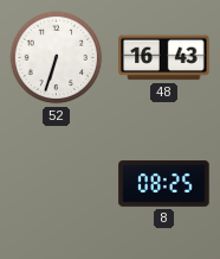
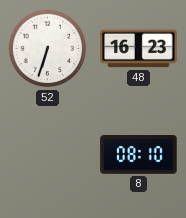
48: 16:43 -> 16:23 (139, 49)
8: 08:25 -> 08:10 (139, 155)
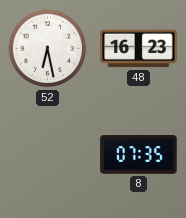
52: 6:33 -> 6:28 (48, 49)
8: 08:10 -> 07:35 (139, 155)
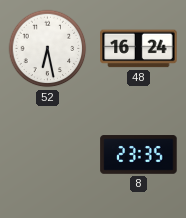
48: 16:23 -> 16:24 (139, 49)
8: 07:35 -> 23:35 (139, 155)
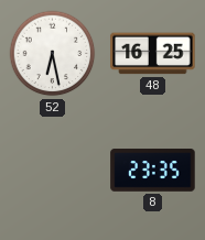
48: 16:24 -> 16:25 (153, 54)
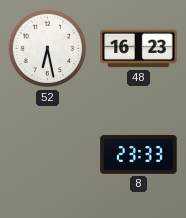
48: 16:25 -> 16:23 (139, 49)
8: 23:35 -> 23:33 (139, 155)
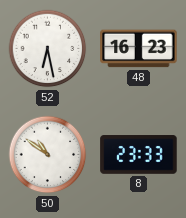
50: none -> 10:51 (48, 155)
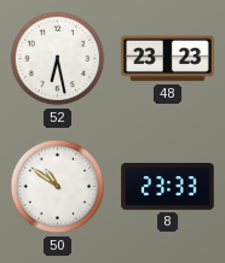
48: 16:23 -> 23:23 (168, 59)
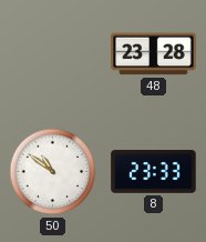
52: 6:28 -> none (58, 59)
48: 23:23 -> 23:28 (154, 54)
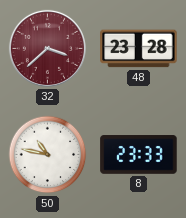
32: none -> 3:38 (47, 48)
50: 10:51 -> 10:47 (48, 155)
